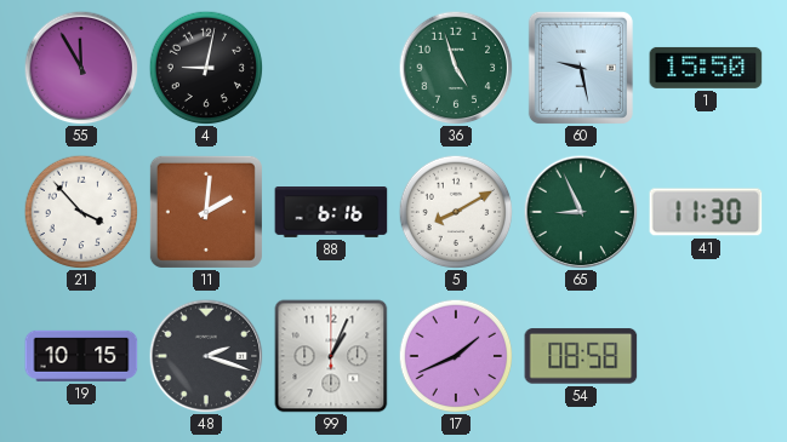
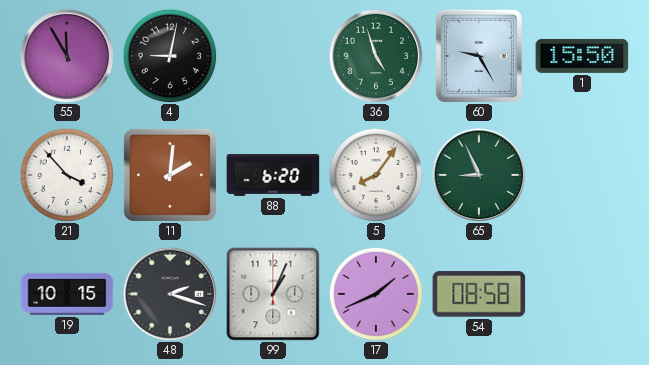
60: 9:28 -> 9:25 (479, 56)
88: 6:16 -> 6:20 (273, 176)
5: 8:10 -> 8:06 (376, 175)
41: 11:30 -> none (706, 212)
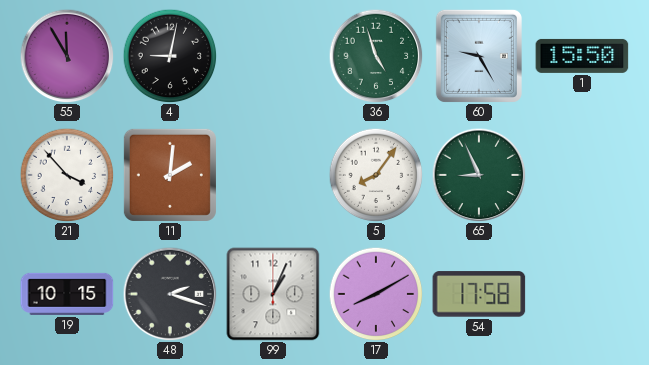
88: 6:20 -> none (273, 176)
17: 1:41 -> 8:10 (376, 294)
54: 08:58 -> 17:58 (479, 294)
